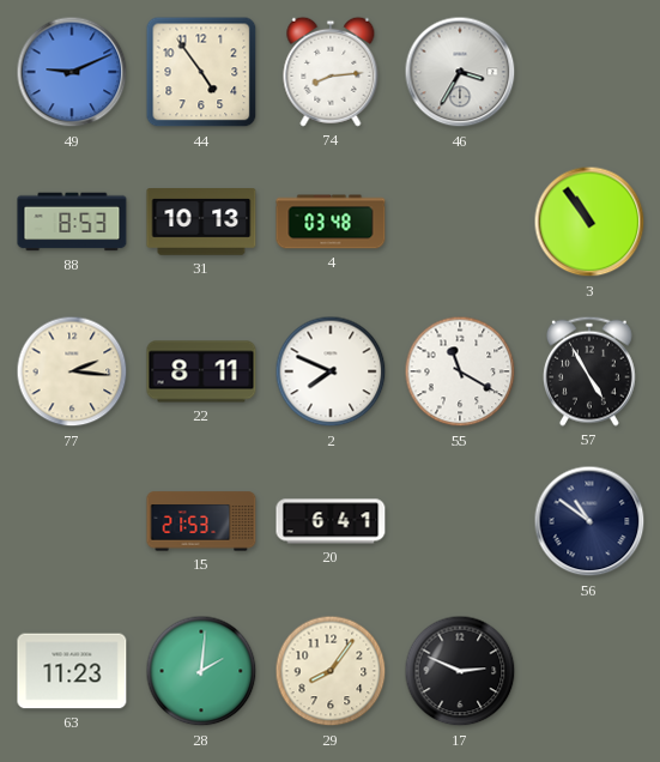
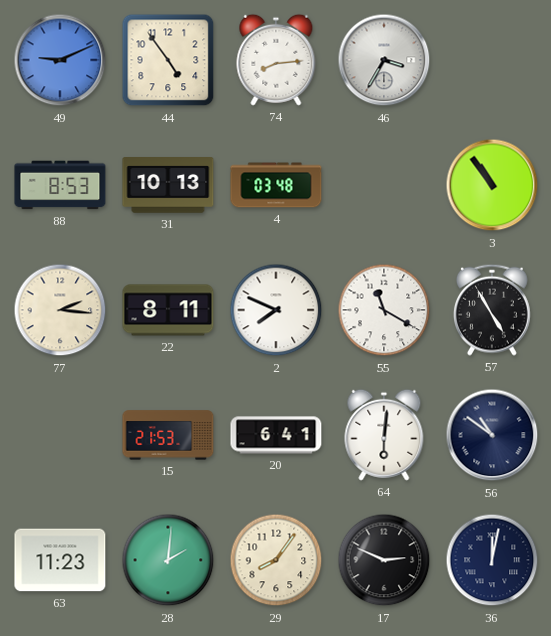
64: none -> 6:01 (384, 435)
36: none -> 12:02 (492, 560)
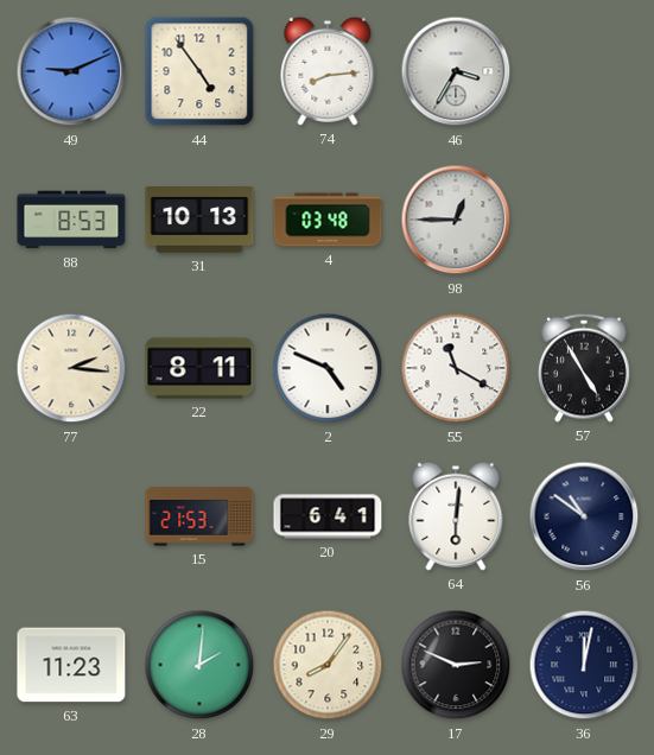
98: none -> 12:45 (456, 220)
3: 10:54 -> none (492, 185)
2: 7:49 -> 4:49 (328, 368)
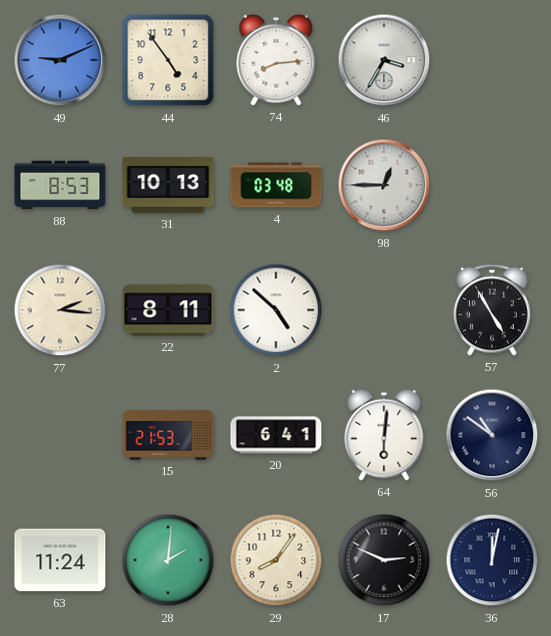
2: 4:49 -> 4:52 (276, 310)
55: 11:20 -> none (456, 368)
63: 11:23 -> 11:24 (60, 560)
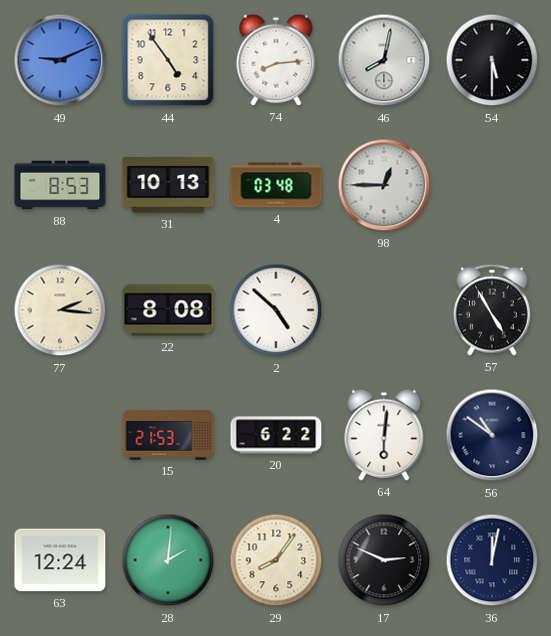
46: 3:35 -> 8:02 (384, 60)
54: none -> 5:30 (492, 60)
22: 8:11 -> 8:08 (168, 310)
20: 6:41 -> 6:22 (276, 435)
63: 11:24 -> 12:24 (60, 560)
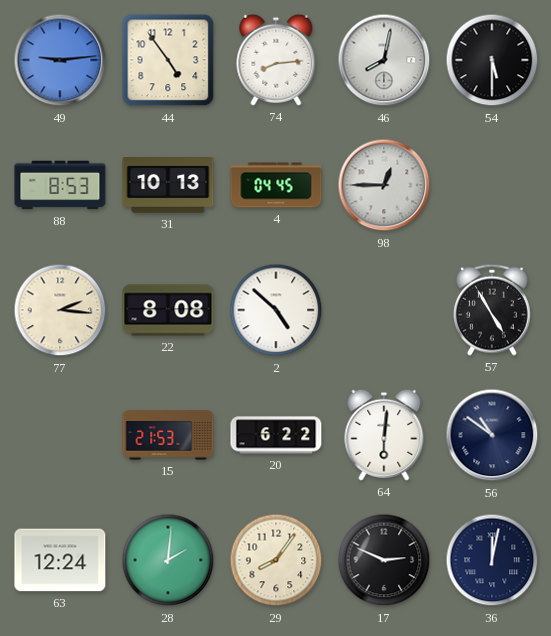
49: 9:11 -> 9:14 (60, 60)
4: 03:48 -> 04:45 (276, 185)
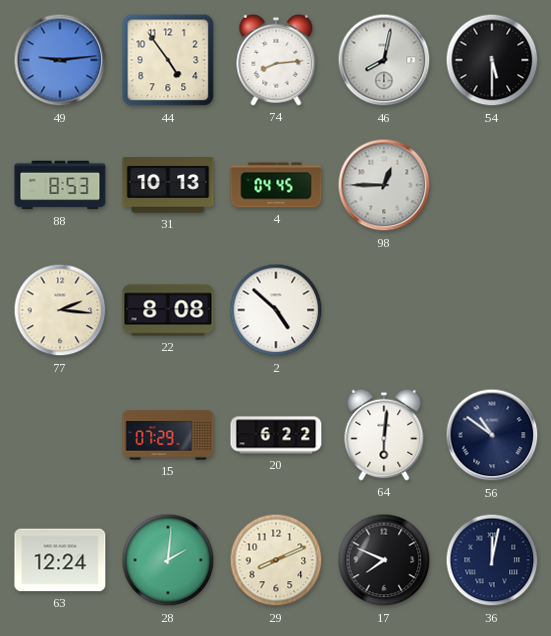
57: 4:55 -> none (492, 310)
15: 21:53 -> 07:29 (168, 435)
29: 8:06 -> 8:11 (276, 560)
17: 2:49 -> 7:49 (384, 560)
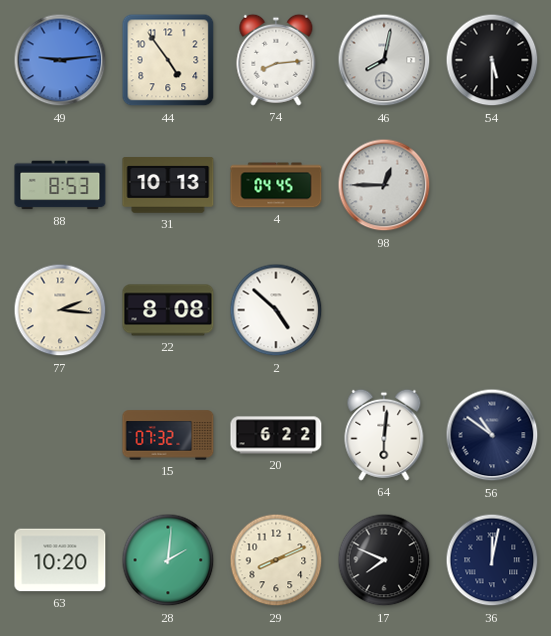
15: 07:29 -> 07:32 (168, 435)
63: 12:24 -> 10:20 (60, 560)
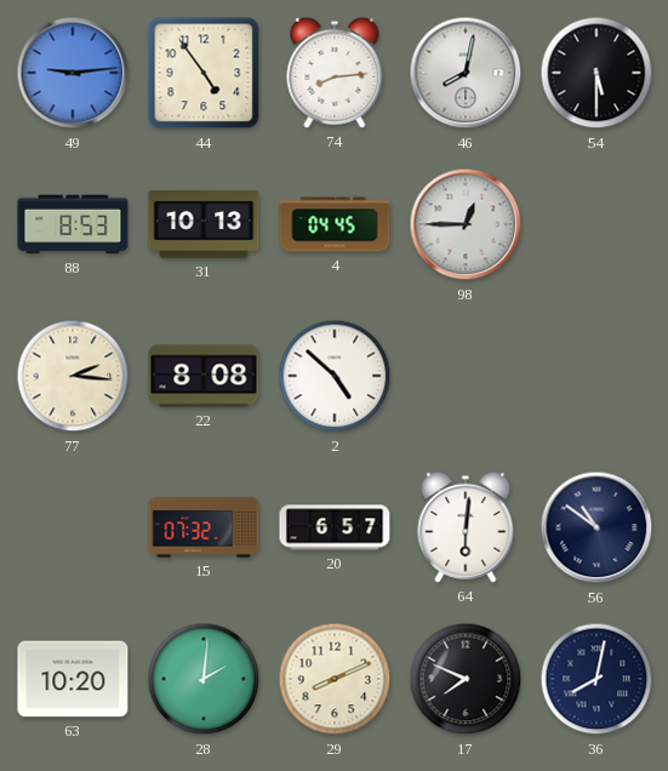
20: 6:22 -> 6:57 (335, 527)
36: 12:02 -> 8:02 (596, 679)
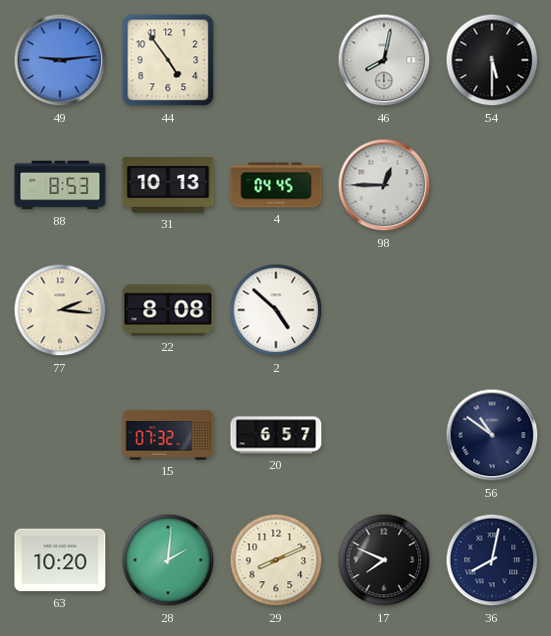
74: 8:14 -> none (335, 73)
64: 6:01 -> none (466, 527)
